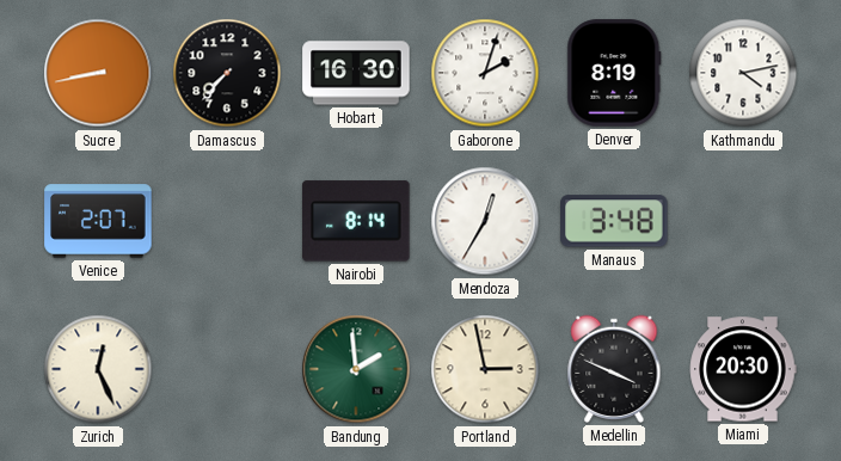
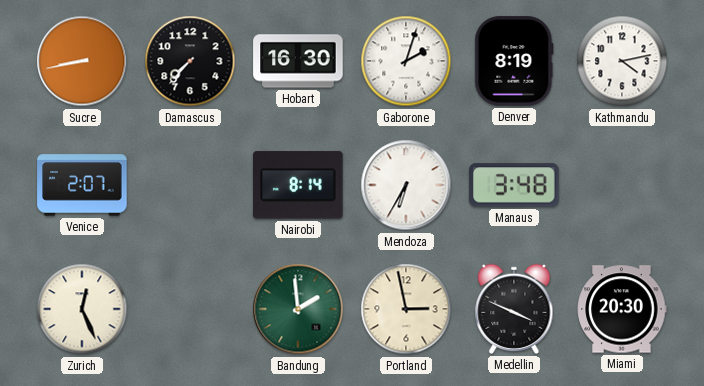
Mendoza: 12:35 -> 6:35 (406, 185)
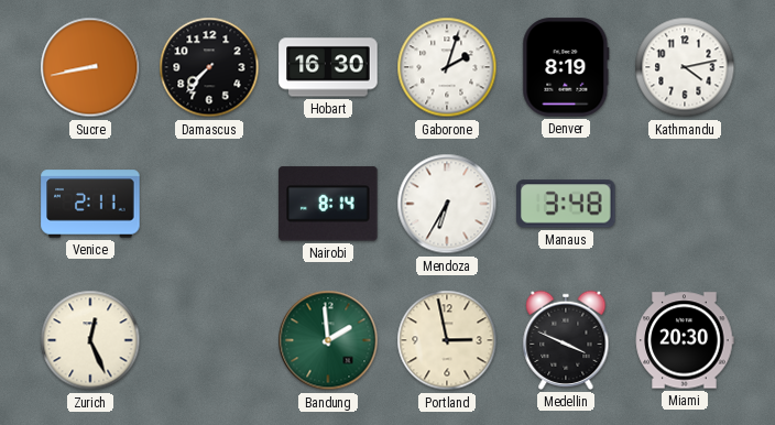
Venice: 2:07 -> 2:11 (90, 204)
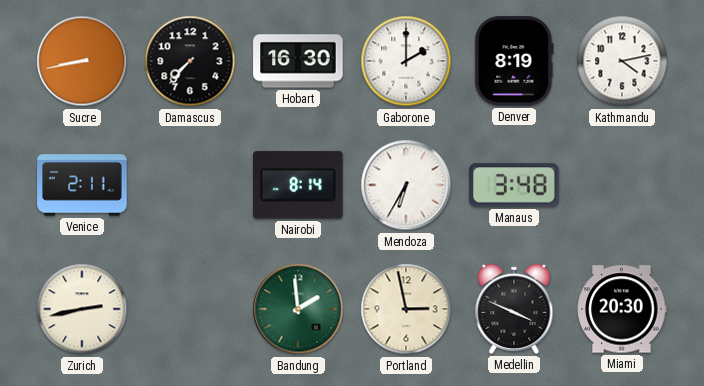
Gaborone: 2:03 -> 2:00 (406, 61)
Zurich: 12:26 -> 2:43 (82, 309)
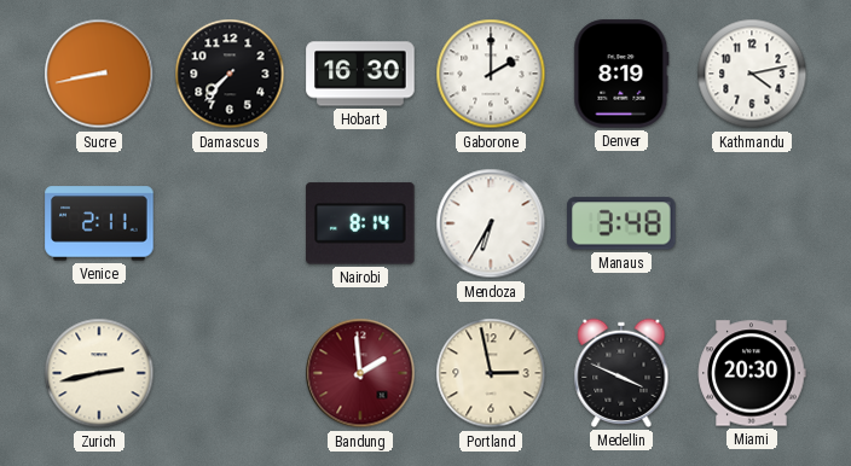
Bandung dial: green -> burgundy (360, 373)
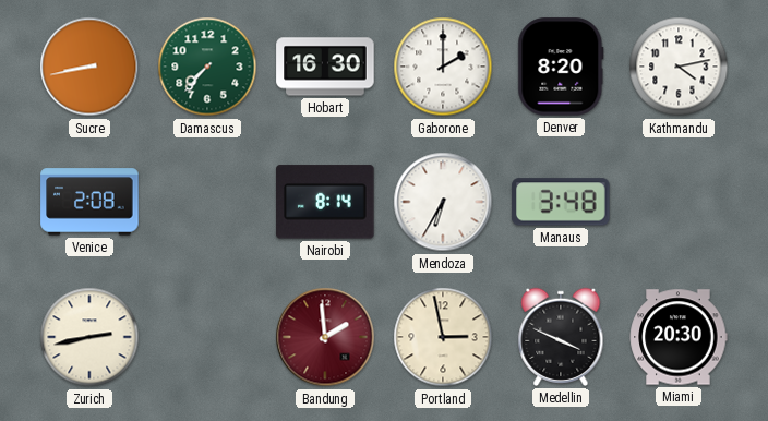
Damascus dial: black -> green (207, 67)
Denver: 8:19 -> 8:20 (561, 67)
Venice: 2:11 -> 2:08 (89, 202)
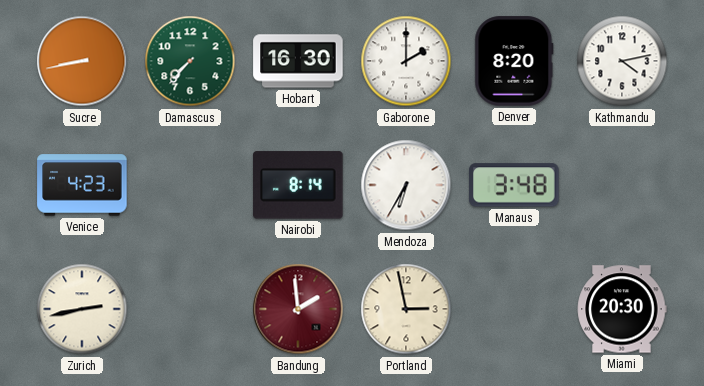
Venice: 2:08 -> 4:23 (82, 185)
Medellin: 3:49 -> none (561, 337)
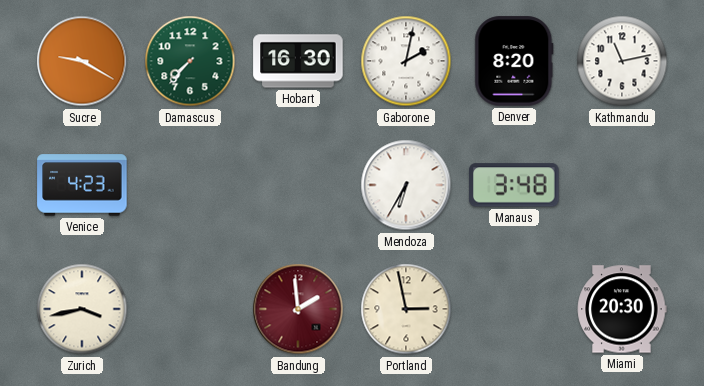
Sucre: 8:43 -> 9:20 (82, 61)
Gaborone: 2:00 -> 2:02 (406, 61)
Kathmandu: 4:13 -> 11:13 (622, 61)
Nairobi: 8:14 -> none (298, 185)
Zurich: 2:43 -> 3:43 (82, 309)
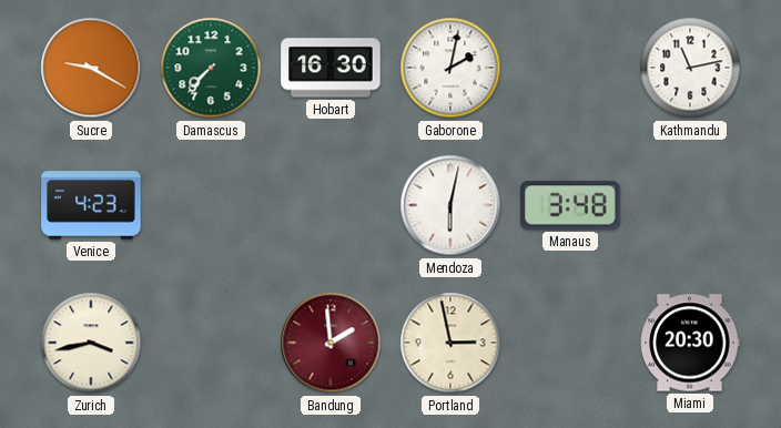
Denver: 8:20 -> none (514, 61)
Mendoza: 6:35 -> 6:02 (450, 205)
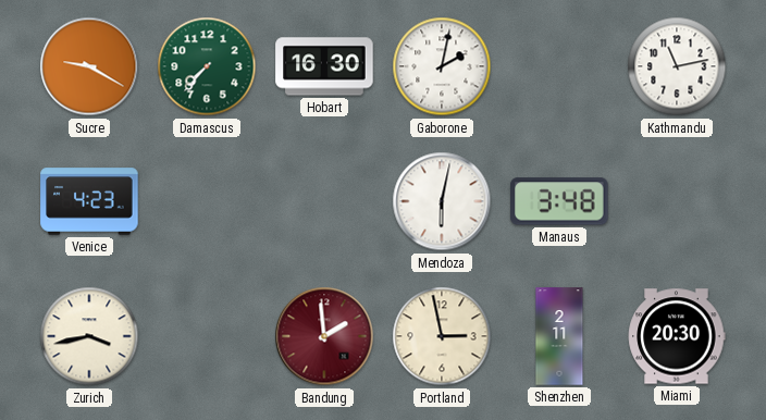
Shenzhen: none -> 2:11 (559, 336)
